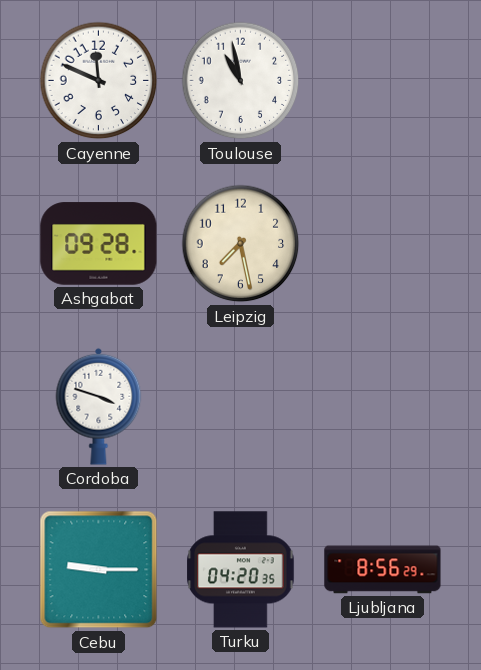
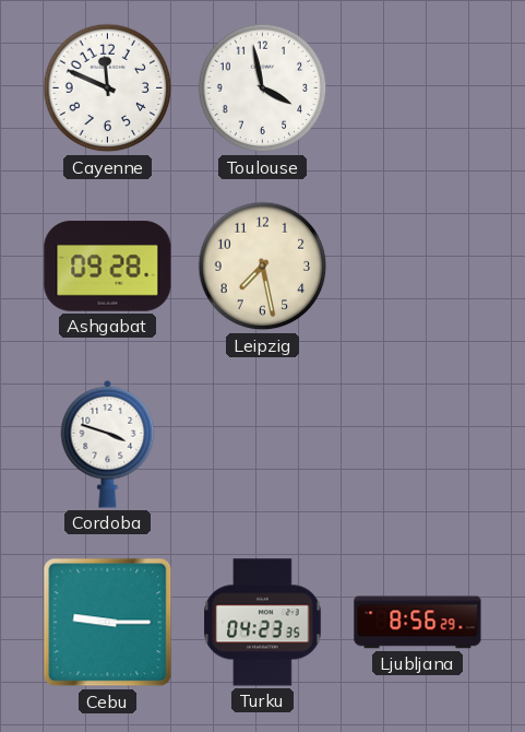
Toulouse: 10:58 -> 3:58 (263, 88)
Turku: 04:20 -> 04:23 (263, 623)
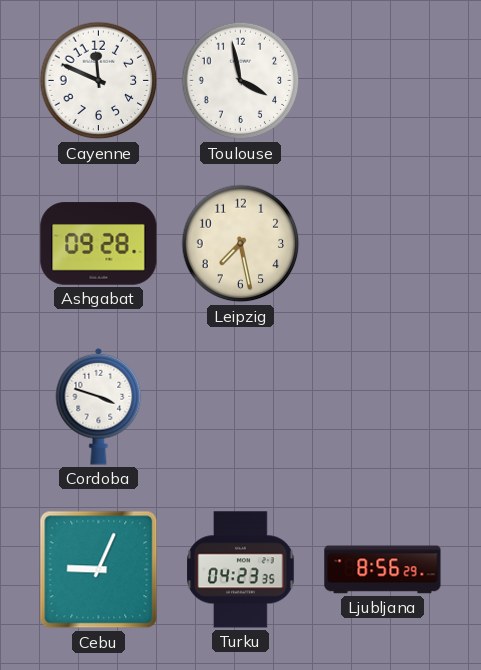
Cebu: 9:15 -> 9:04 (99, 570)
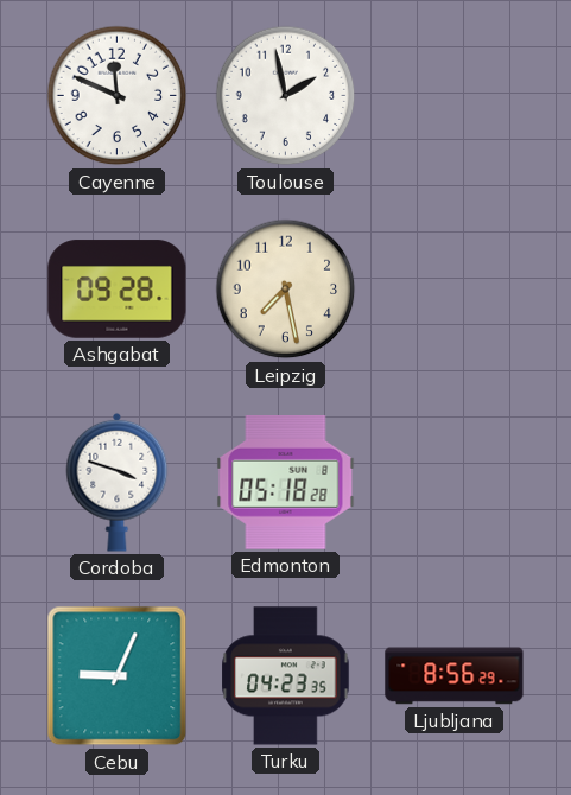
Toulouse: 3:58 -> 1:58 (286, 96)
Edmonton: none -> 05:18 (286, 483)
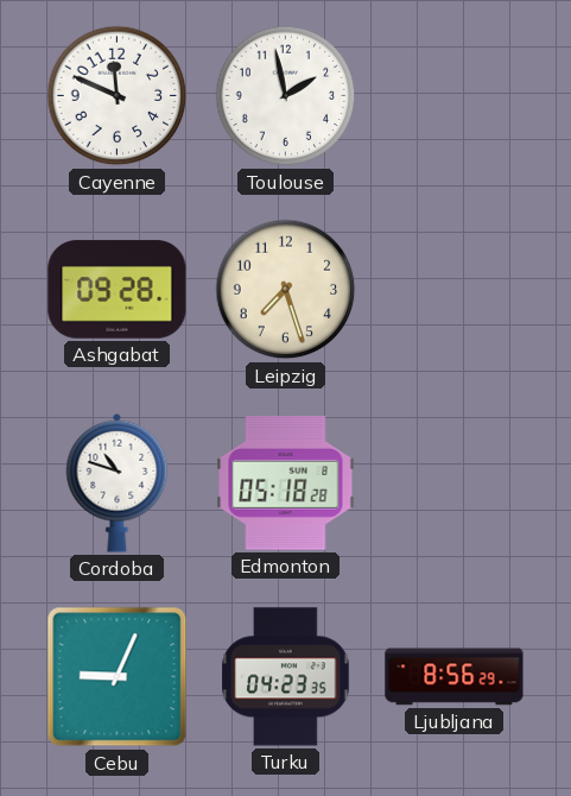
Leipzig: 7:28 -> 7:27 (286, 290)
Cordoba: 3:48 -> 10:48 (118, 482)
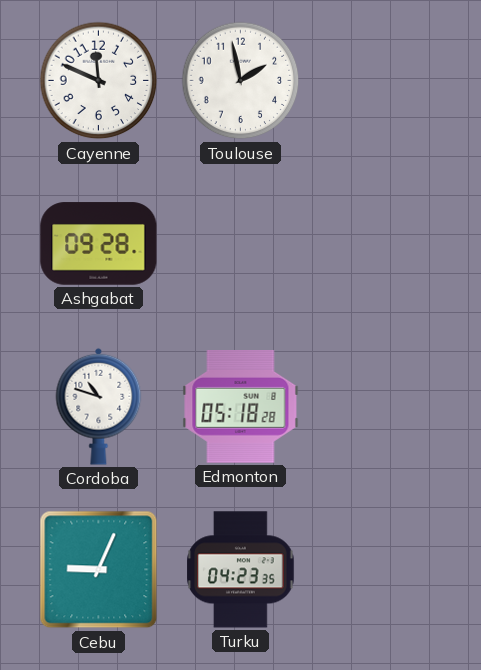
Leipzig: 7:27 -> none (286, 290)
Ljubljana: 8:56 -> none (455, 677)
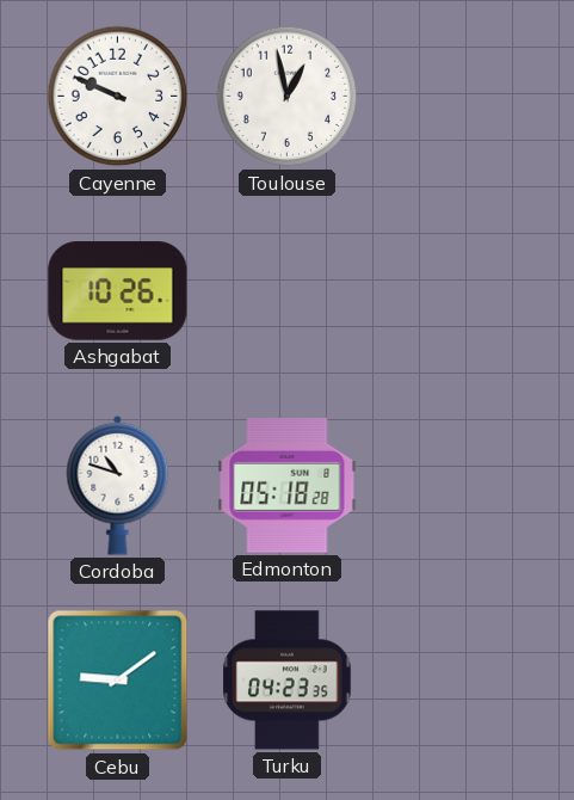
Cayenne: 11:49 -> 9:49 (118, 97)
Toulouse: 1:58 -> 12:58 (288, 97)
Ashgabat: 09:28 -> 10:26 (118, 291)
Cebu: 9:04 -> 9:09 (118, 681)
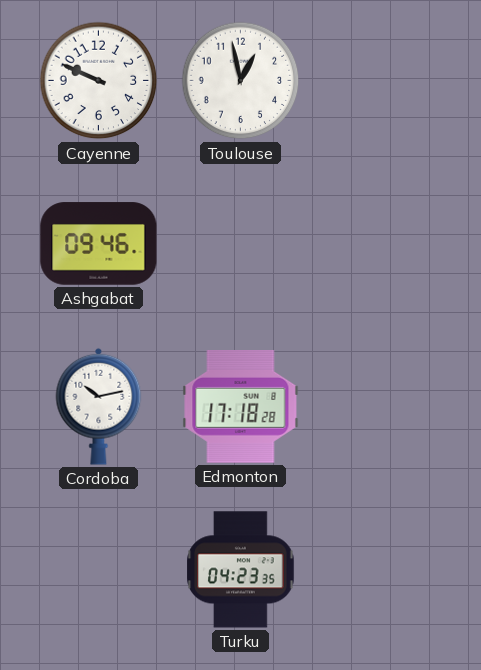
Ashgabat: 10:26 -> 09:46 (99, 244)
Cordoba: 10:48 -> 10:13 (99, 406)
Edmonton: 05:18 -> 17:18 (241, 407)
Cebu: 9:09 -> none (118, 681)
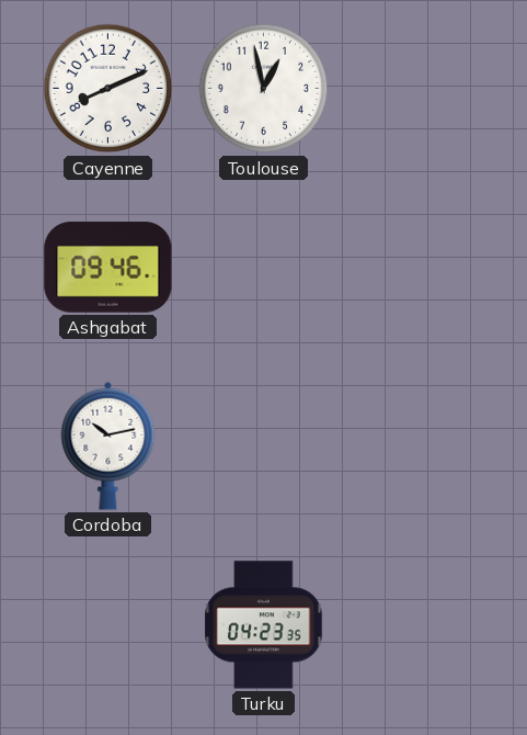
Cayenne: 9:49 -> 8:11 (108, 89)
Edmonton: 17:18 -> none (241, 407)
